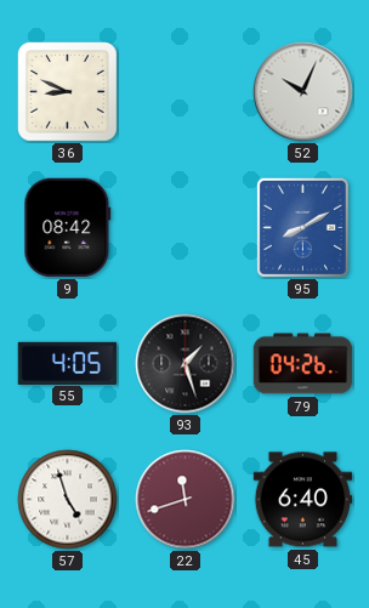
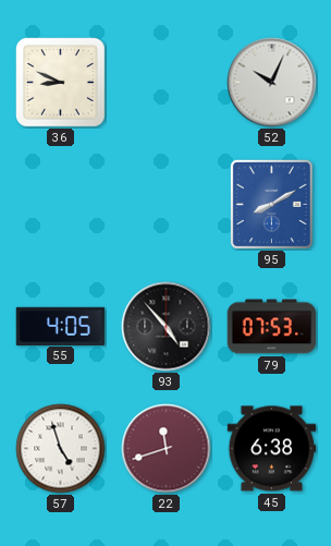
9: 08:42 -> none (68, 228)
93: 1:27 -> 4:53 (167, 327)
79: 04:26 -> 07:53 (272, 327)
45: 6:40 -> 6:38 (272, 449)
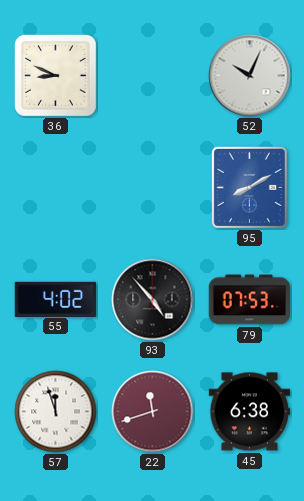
55: 4:05 -> 4:02 (56, 299)
57: 4:57 -> 11:57 (56, 412)
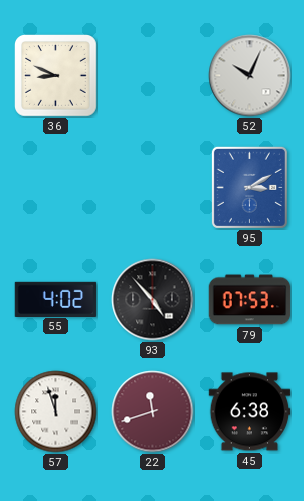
95: 8:10 -> 3:10 (249, 187)
